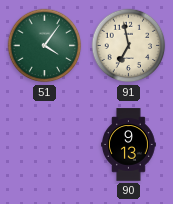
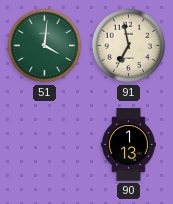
51: 4:06 -> 4:01 (45, 46)
90: 9:13 -> 1:13 (129, 145)
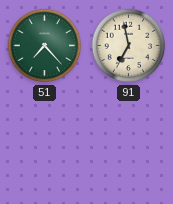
51: 4:01 -> 7:23 (45, 46)
90: 1:13 -> none (129, 145)
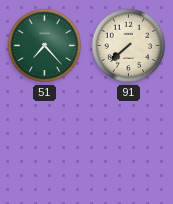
91: 6:58 -> 7:38 (129, 46)
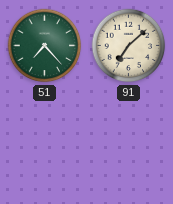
91: 7:38 -> 7:08 (129, 46)
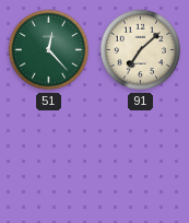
51: 7:23 -> 12:23 (49, 50)
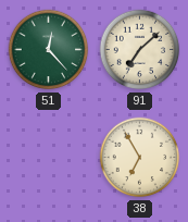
38: none -> 6:55 (140, 158)
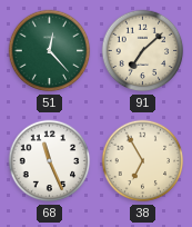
68: none -> 11:26 (50, 161)
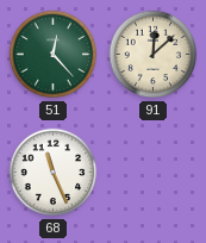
91: 7:08 -> 12:08 (154, 55)
38: 6:55 -> none (143, 161)
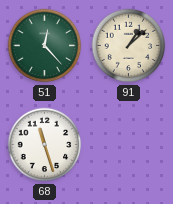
91: 12:08 -> 1:08 (129, 46)
68: 11:26 -> 11:27 (45, 145)
